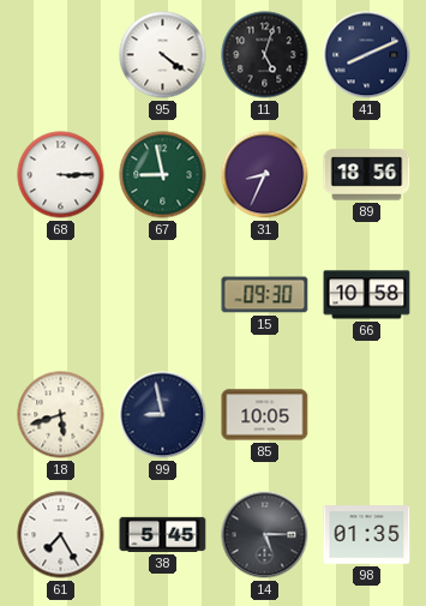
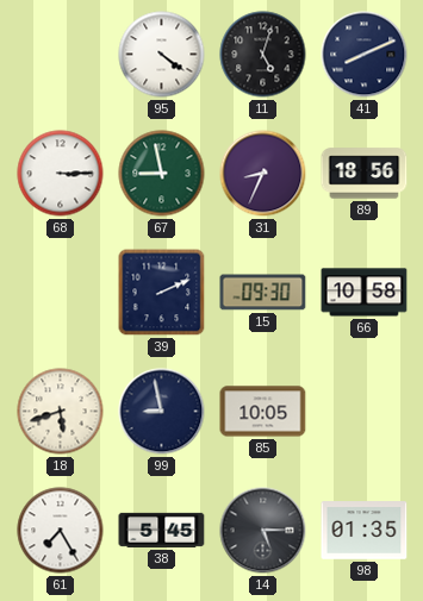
39: none -> 2:11 (162, 293)
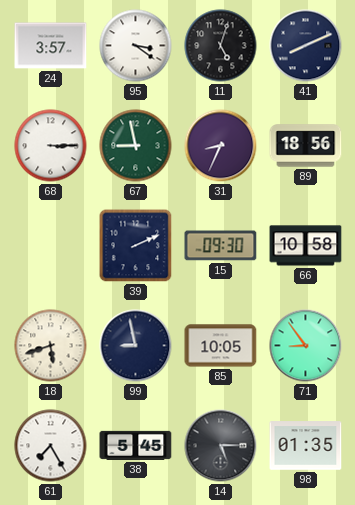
24: none -> 3:57 (51, 46)
95: 4:21 -> 3:21 (136, 46)
71: none -> 8:54 (306, 346)
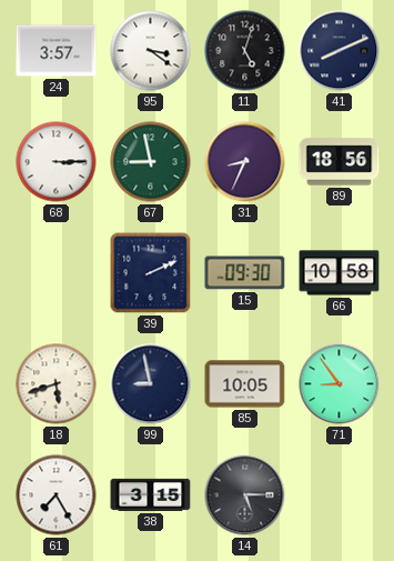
38: 5:45 -> 3:15 (151, 494)
98: 01:35 -> none (306, 446)
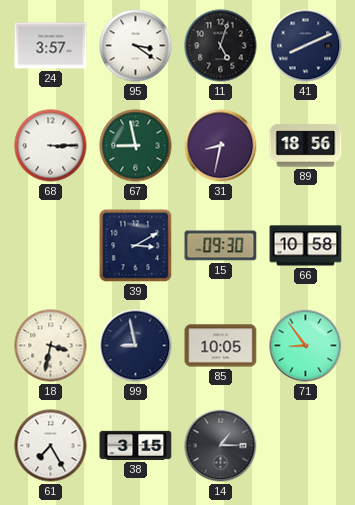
31: 8:34 -> 8:32 (221, 146)
39: 2:11 -> 3:10 (136, 246)
18: 5:42 -> 3:32 (51, 346)
14: 5:15 -> 1:15 (221, 446)
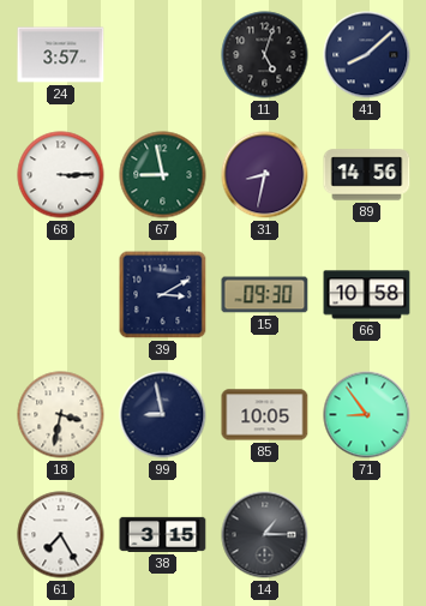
95: 3:21 -> none (136, 46)
41: 8:11 -> 8:08 (367, 55)
89: 18:56 -> 14:56 (367, 175)
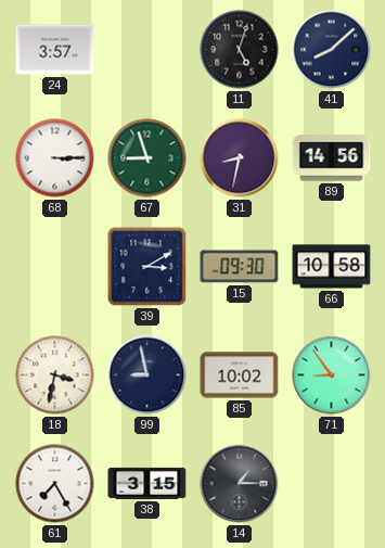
67: 8:58 -> 8:57 (147, 158)
85: 10:05 -> 10:02 (240, 375)
